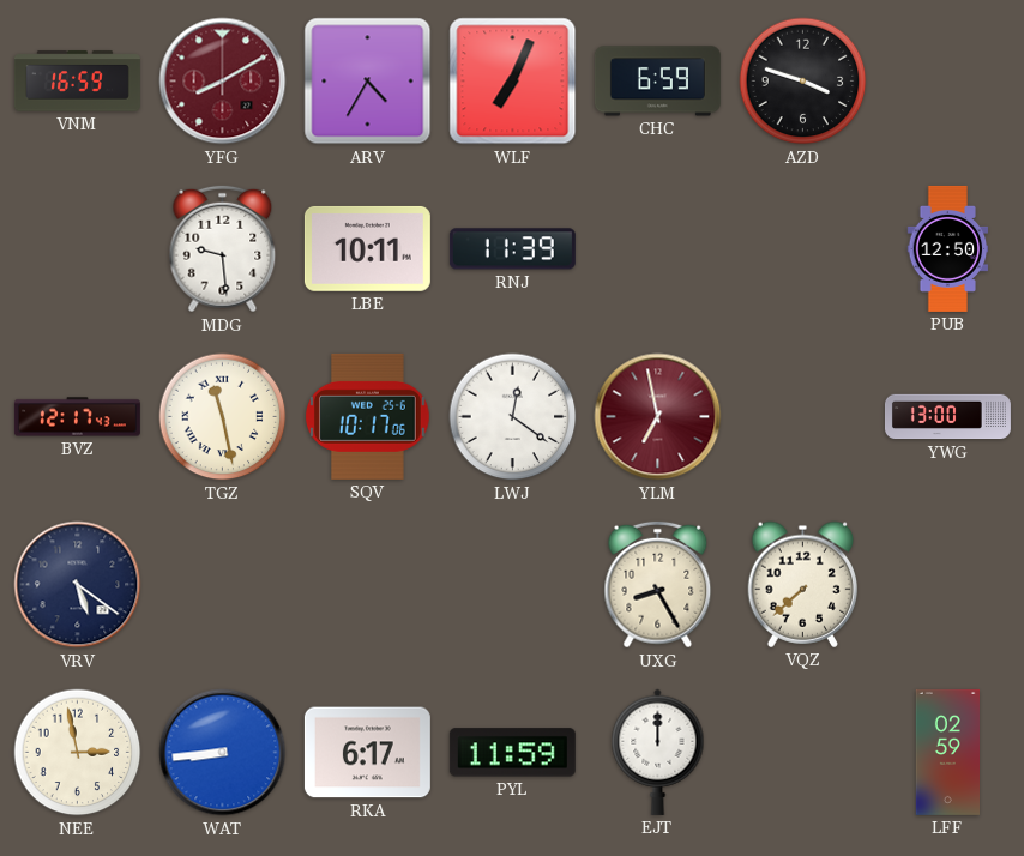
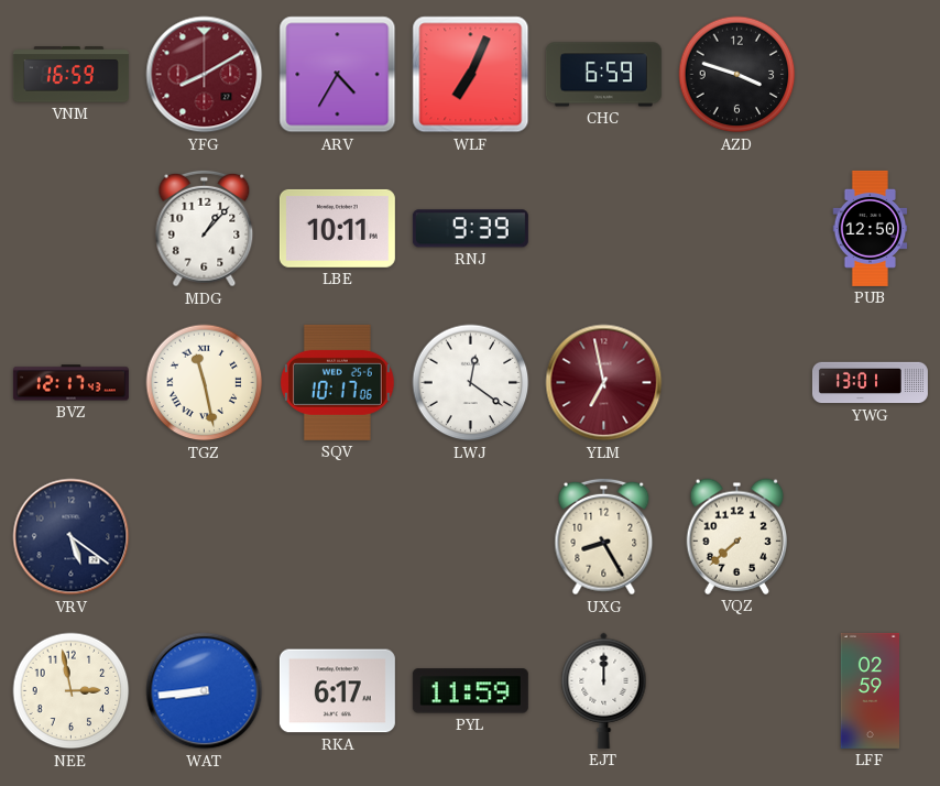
MDG: 9:29 -> 1:07 (205, 229)
RNJ: 11:39 -> 9:39 (470, 229)
YWG: 13:00 -> 13:01 (870, 383)
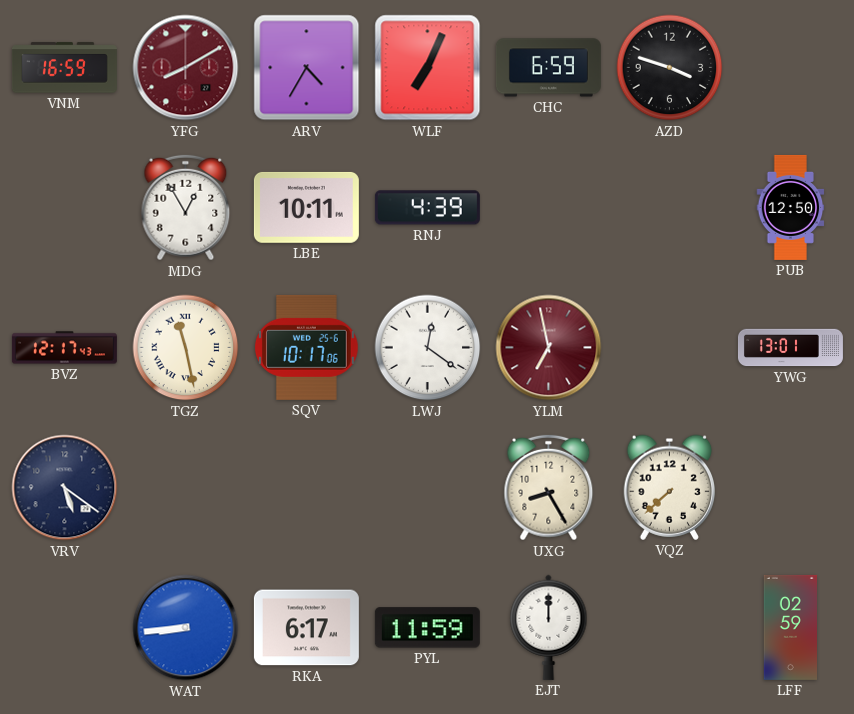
MDG: 1:07 -> 12:55 (186, 208)
RNJ: 9:39 -> 4:39 (427, 208)
NEE: 2:58 -> none (72, 691)
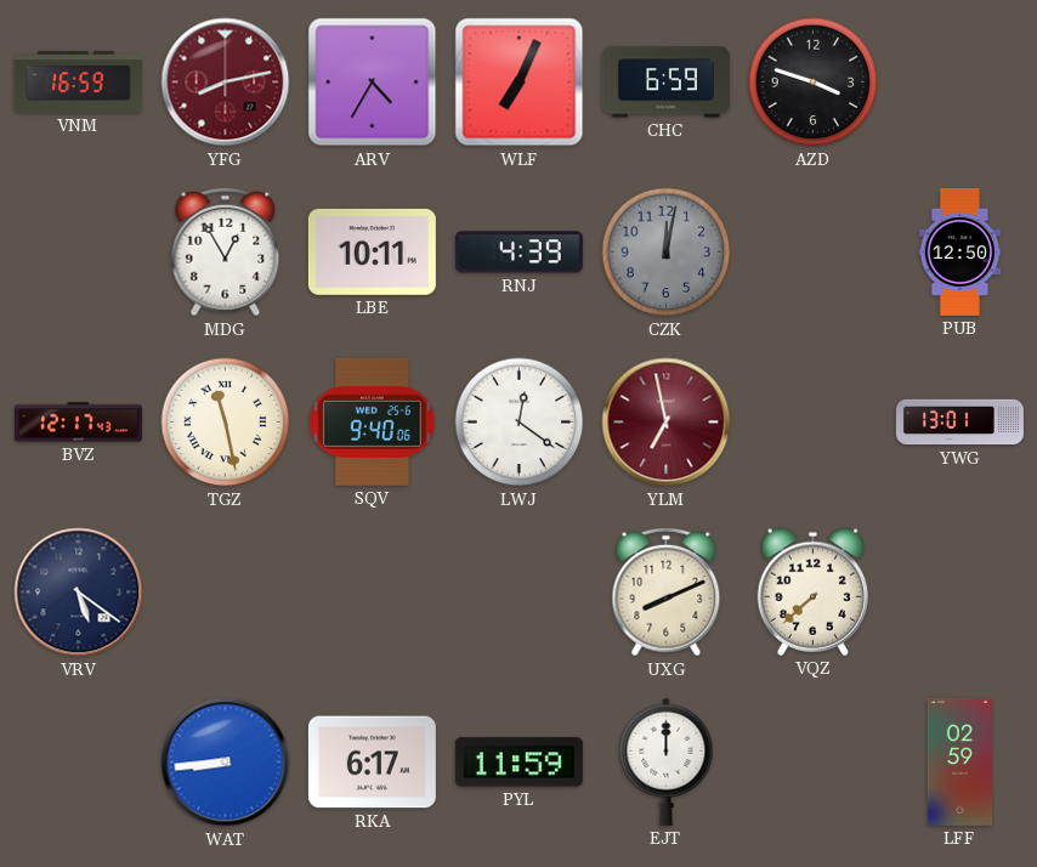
YFG: 8:10 -> 8:13 (226, 83)
CZK: none -> 12:02 (667, 253)
SQV: 10:17 -> 9:40 (372, 421)
UXG: 8:25 -> 8:11 (667, 593)
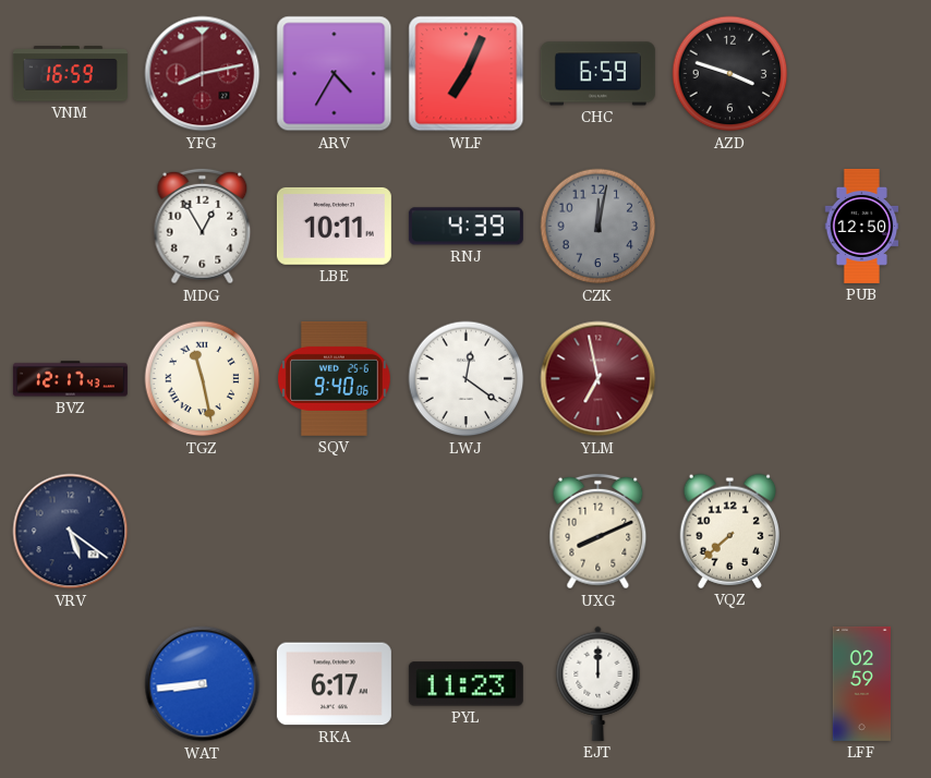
YWG: 13:01 -> none (959, 423)
PYL: 11:59 -> 11:23 (465, 684)
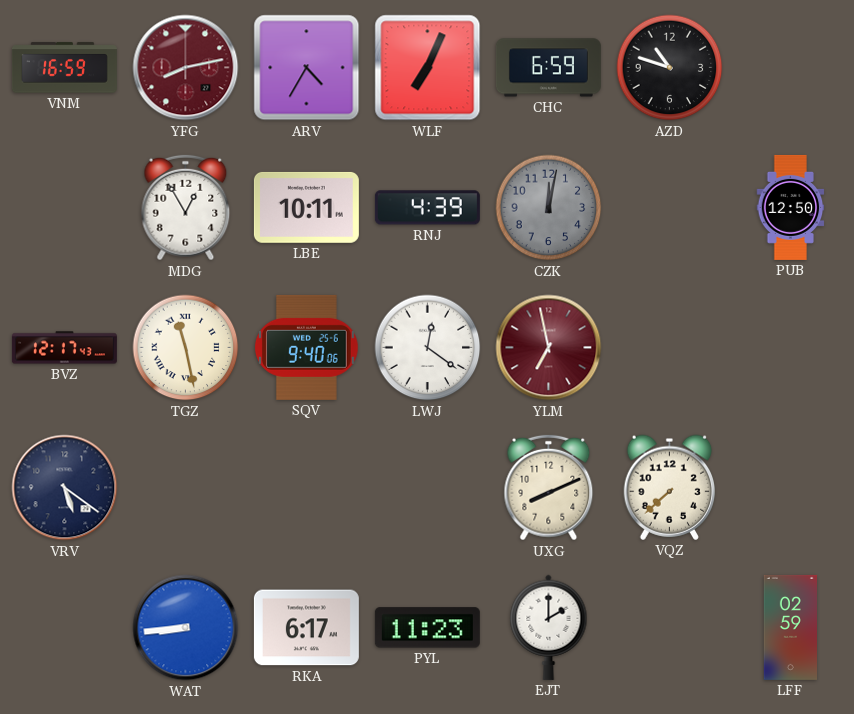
AZD: 3:48 -> 10:48 (670, 68)
EJT: 12:00 -> 2:00 (549, 627)
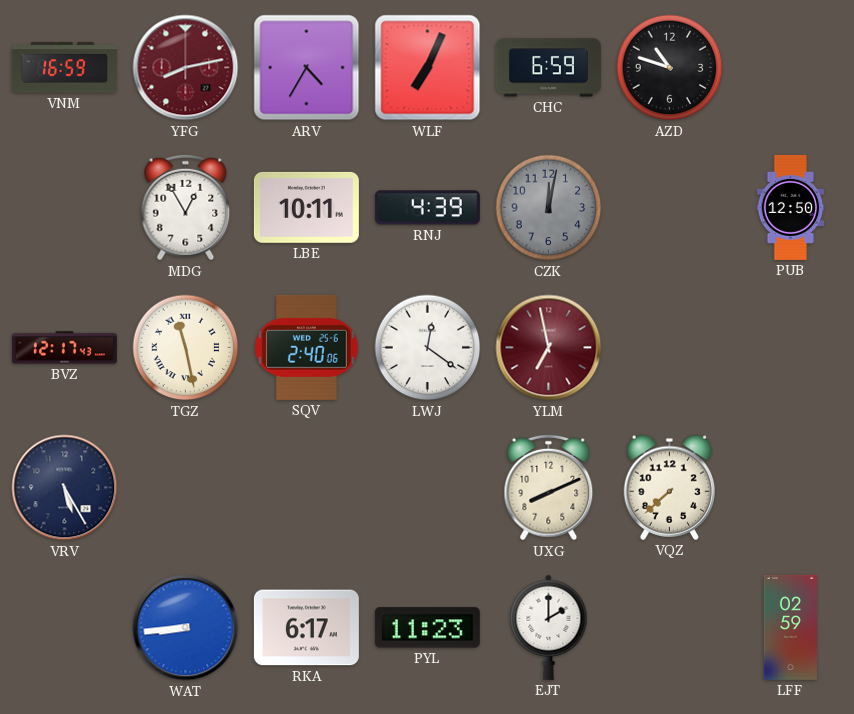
SQV: 9:40 -> 2:40 (306, 347)
VRV: 5:21 -> 5:25 (65, 488)
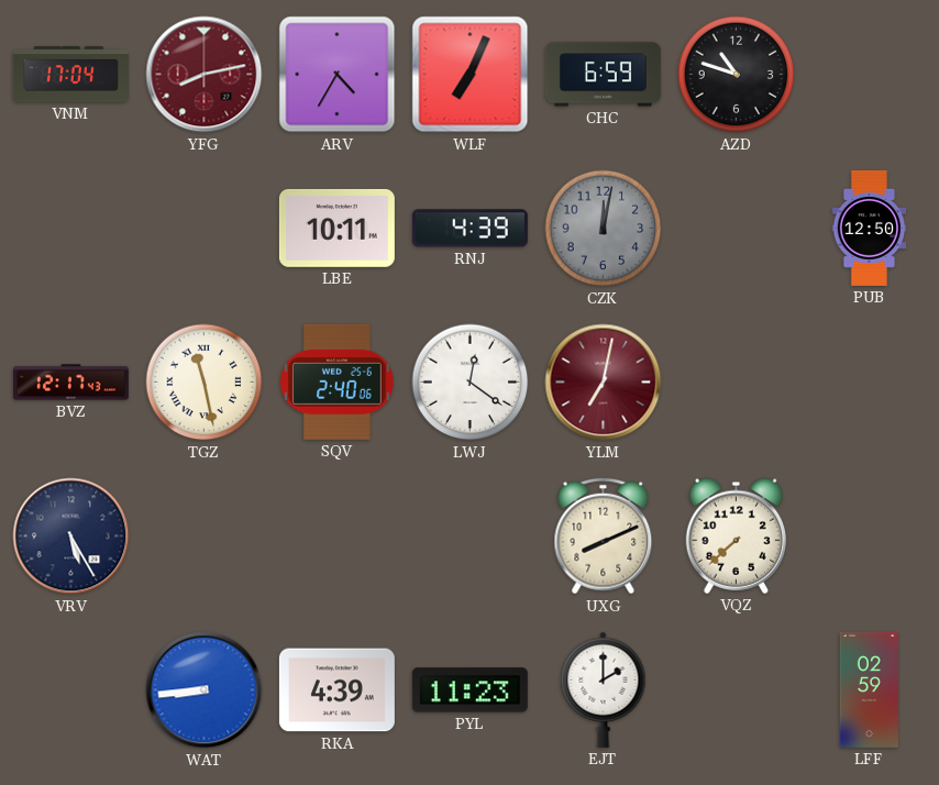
VNM: 16:59 -> 17:04 (70, 75)
MDG: 12:55 -> none (186, 208)
YLM: 6:58 -> 7:02 (604, 383)
RKA: 6:17 -> 4:39 (336, 690)
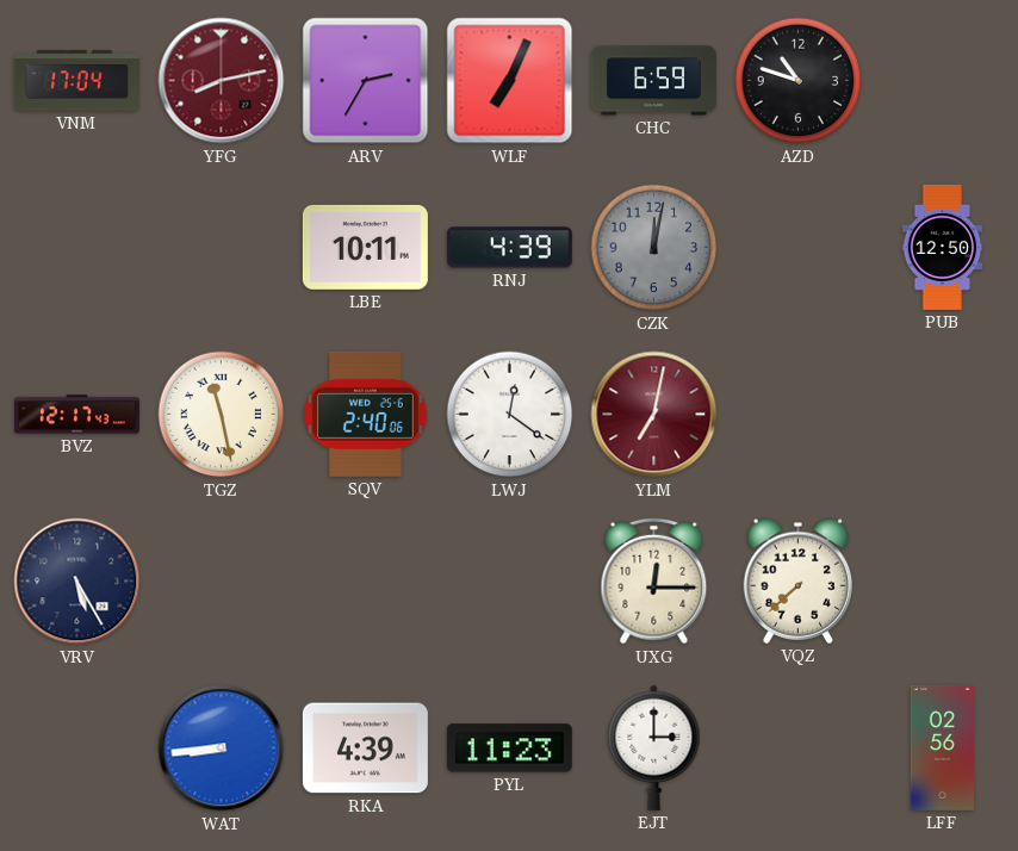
ARV: 4:35 -> 2:35 (366, 81)
UXG: 8:11 -> 12:15 (654, 582)
EJT: 2:00 -> 3:00 (654, 747)
LFF: 02:59 -> 02:56 (942, 747)
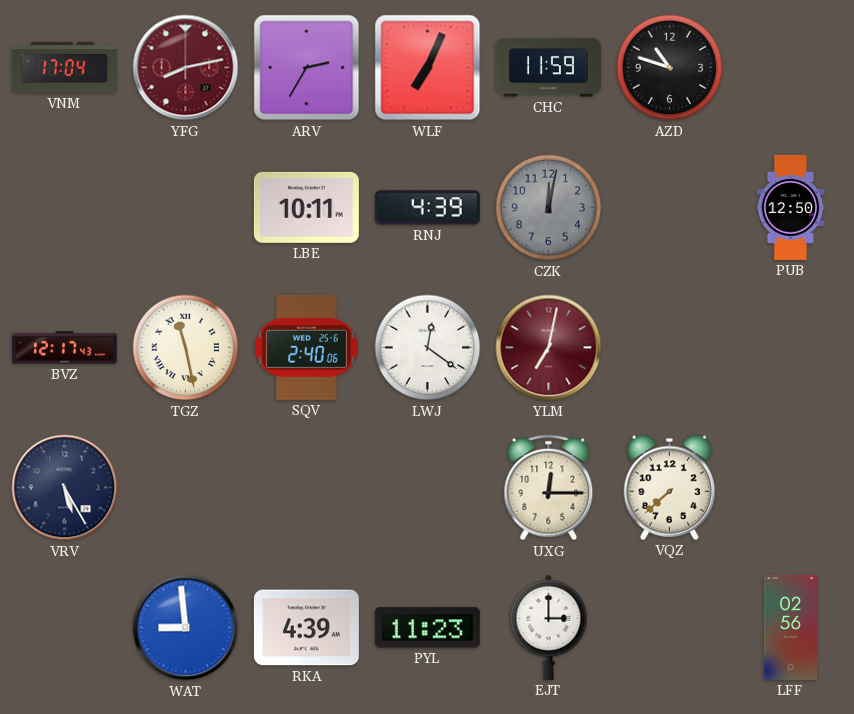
CHC: 6:59 -> 11:59 (548, 68)
WAT: 8:44 -> 8:59 (186, 628)
